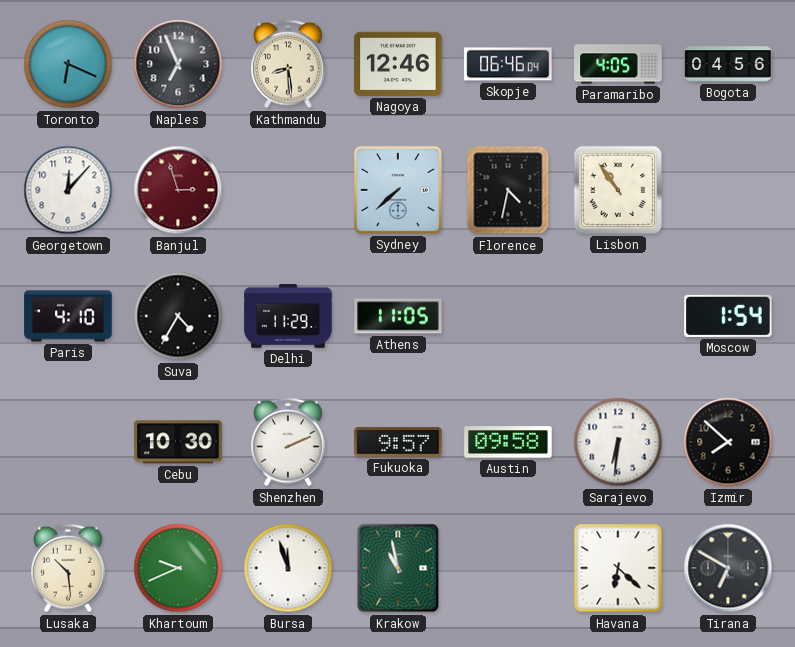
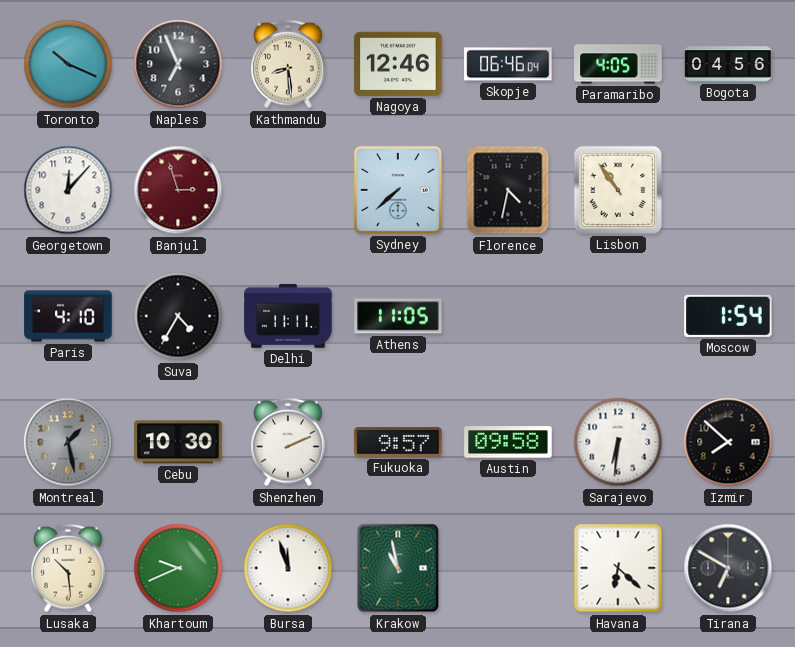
Toronto: 6:19 -> 10:19 (68, 64)
Delhi: 11:29 -> 11:11 (288, 316)
Montreal: none -> 1:28 (68, 442)
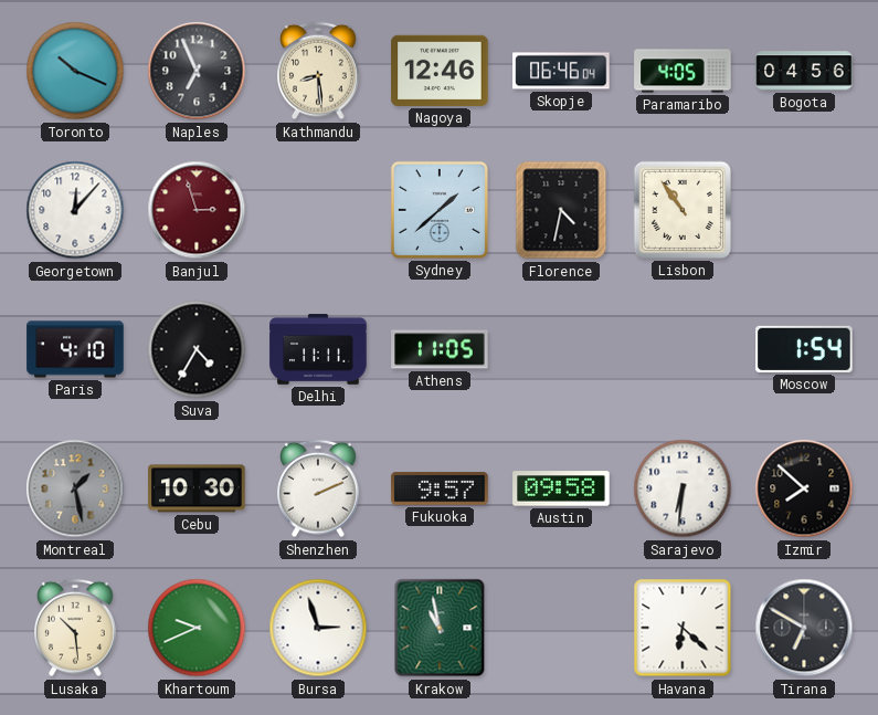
Sydney: 7:38 -> 1:38 (440, 210)
Bursa: 11:57 -> 2:57 (318, 628)
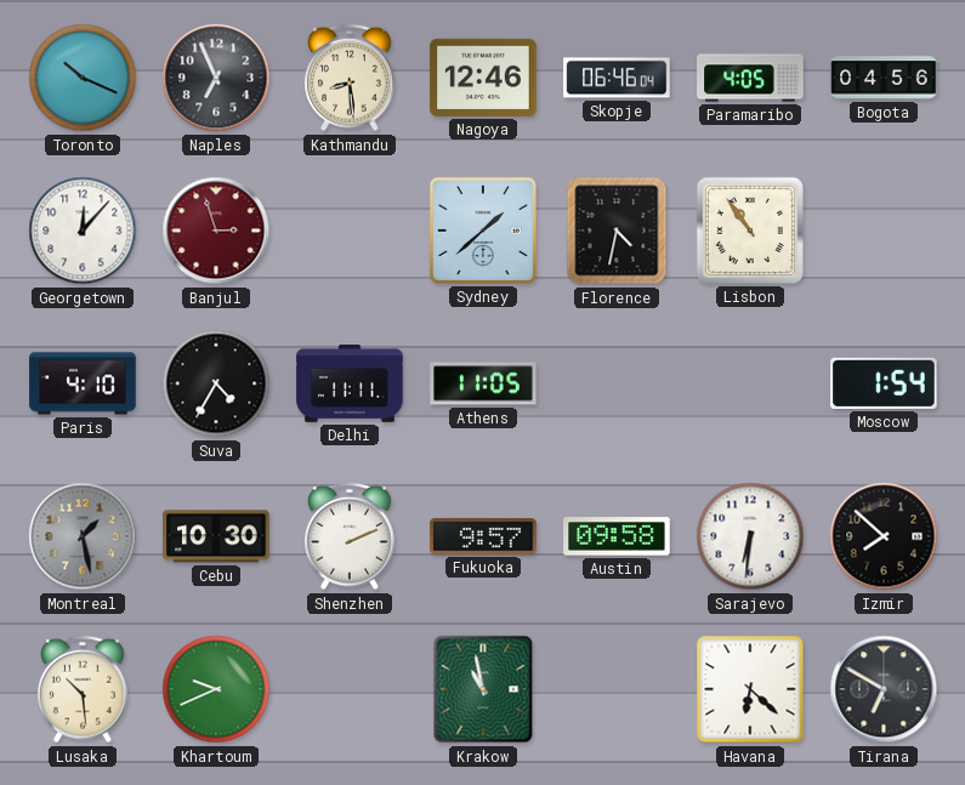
Bursa: 2:57 -> none (318, 628)
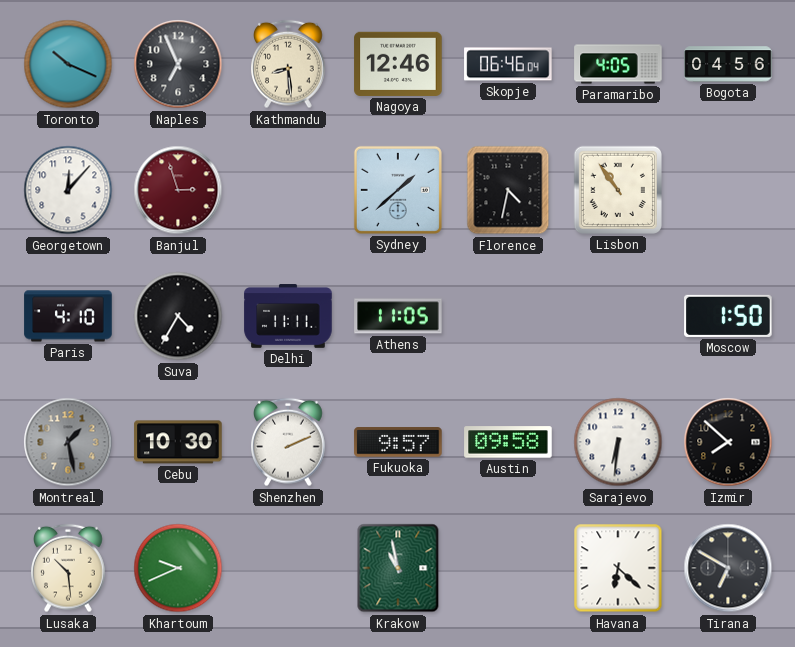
Moscow: 1:54 -> 1:50 (728, 316)
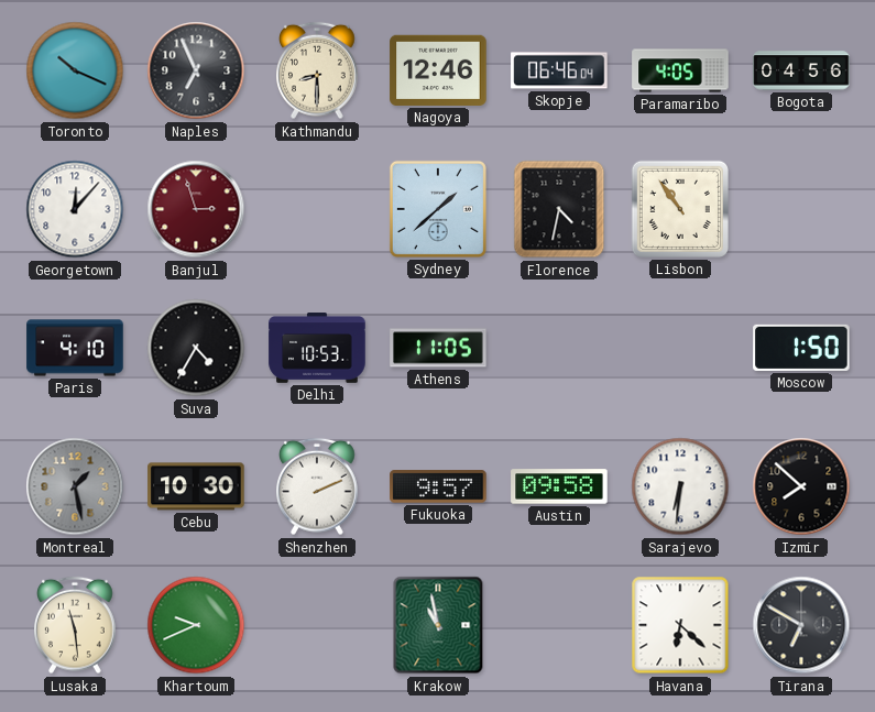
Kathmandu: 8:29 -> 8:30 (317, 70)
Delhi: 11:11 -> 10:53 (317, 348)
Lusaka: 10:29 -> 11:29 (75, 625)
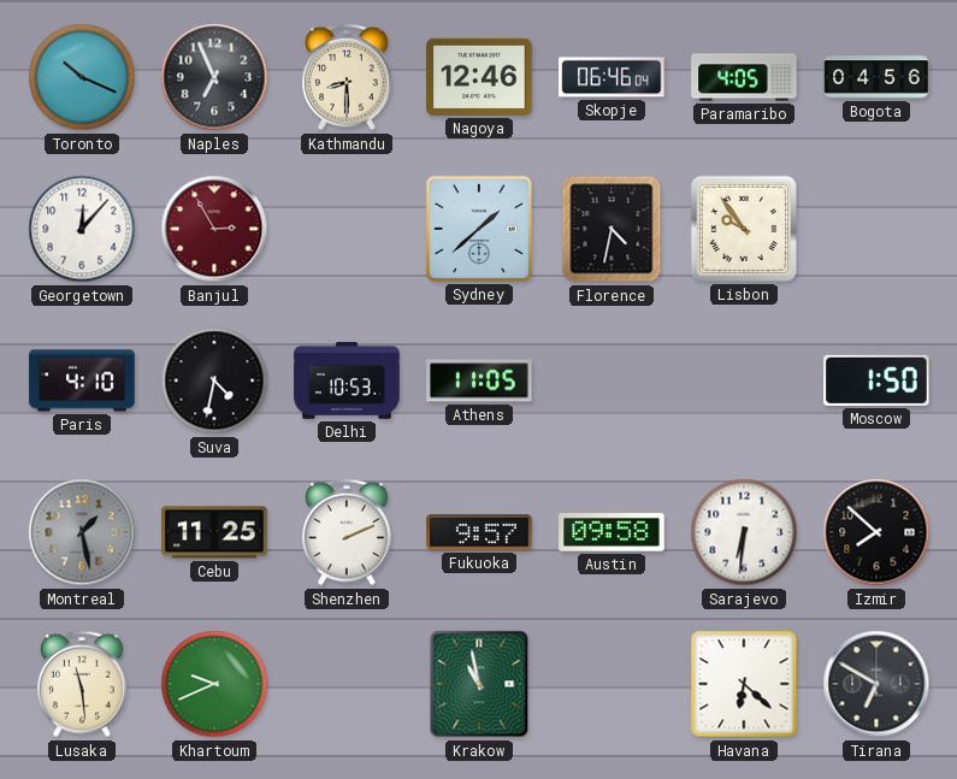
Banjul: 2:57 -> 2:55 (214, 229)
Lisbon: 10:54 -> 9:54 (744, 229)
Suva: 4:35 -> 4:32 (214, 380)
Cebu: 10:30 -> 11:25 (214, 532)
